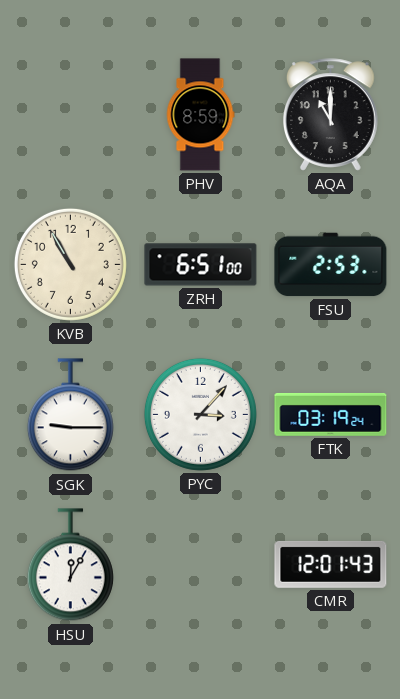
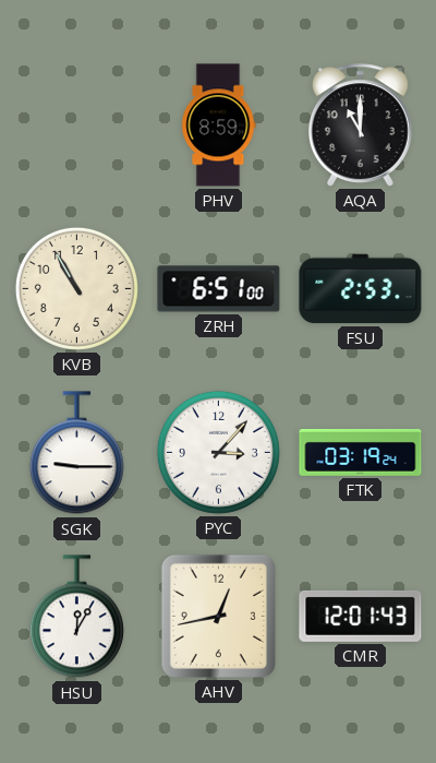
AHV: none -> 12:43 (218, 616)
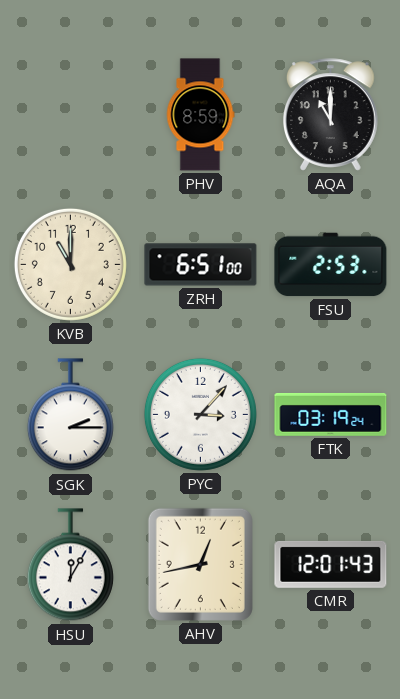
KVB: 10:55 -> 11:00 (70, 264)
SGK: 9:15 -> 2:15 (70, 415)
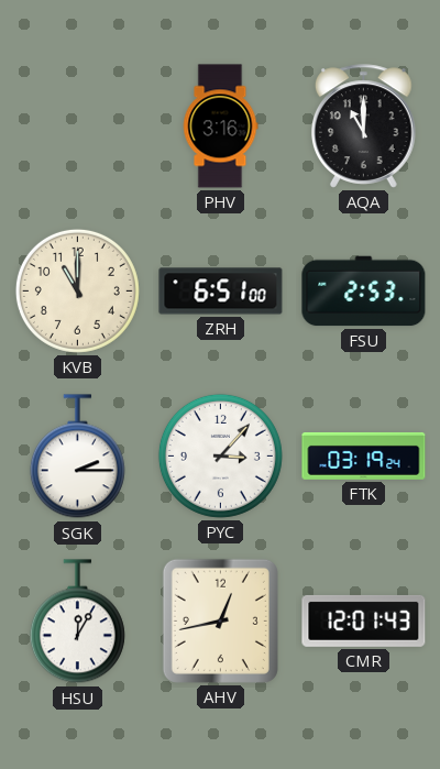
PHV: 8:59 -> 3:16 (220, 127)
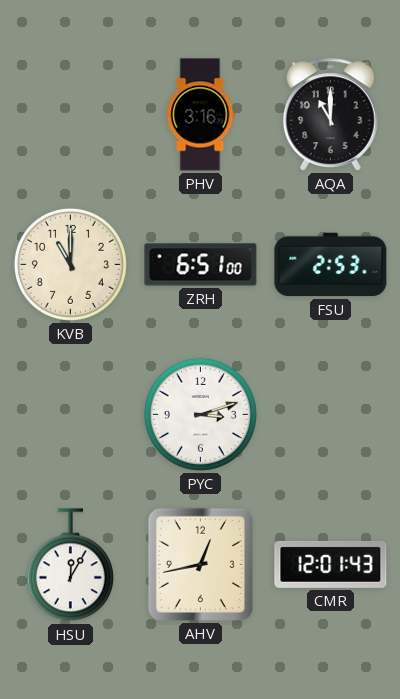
SGK: 2:15 -> none (77, 457)
PYC: 3:07 -> 3:12 (200, 414)
FTK: 03:19 -> none (364, 455)
